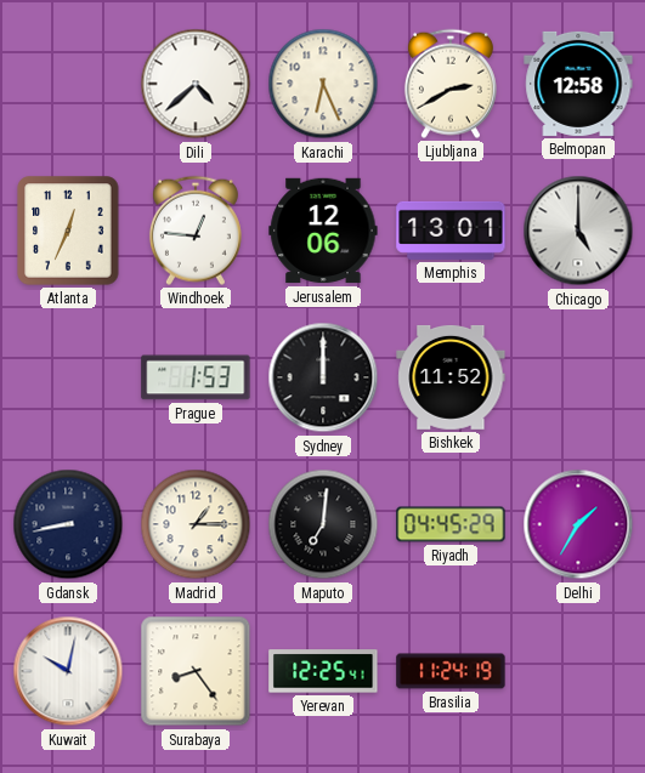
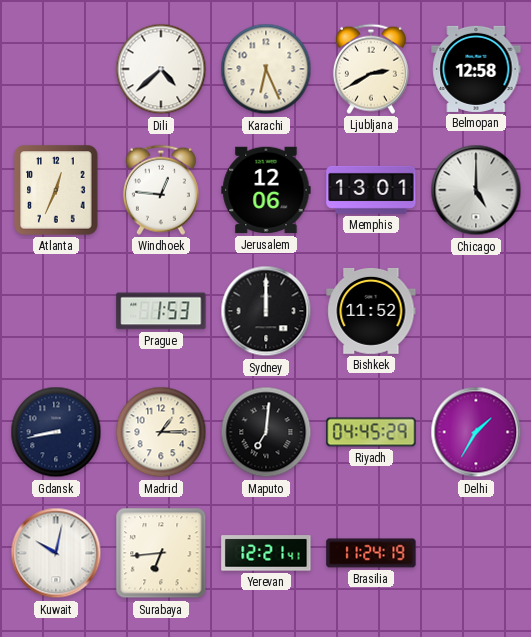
Surabaya: 8:24 -> 6:44 (161, 553)
Yerevan: 12:25 -> 12:21 (266, 553)
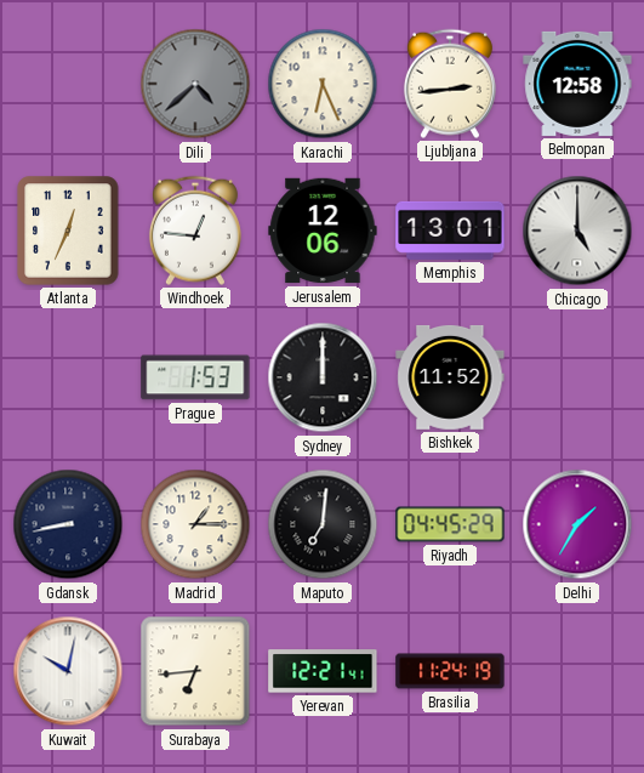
Dili dial: white -> grey (195, 84)
Ljubljana: 2:40 -> 2:44 (450, 84)
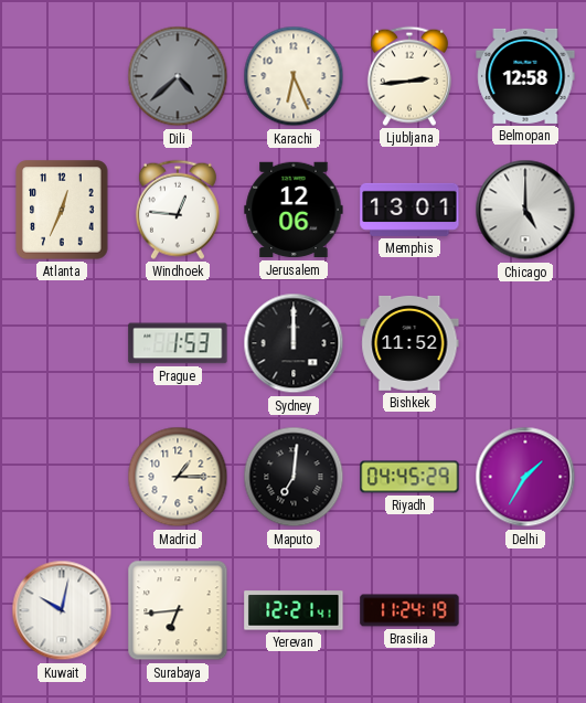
Gdansk: 8:43 -> none (68, 524)
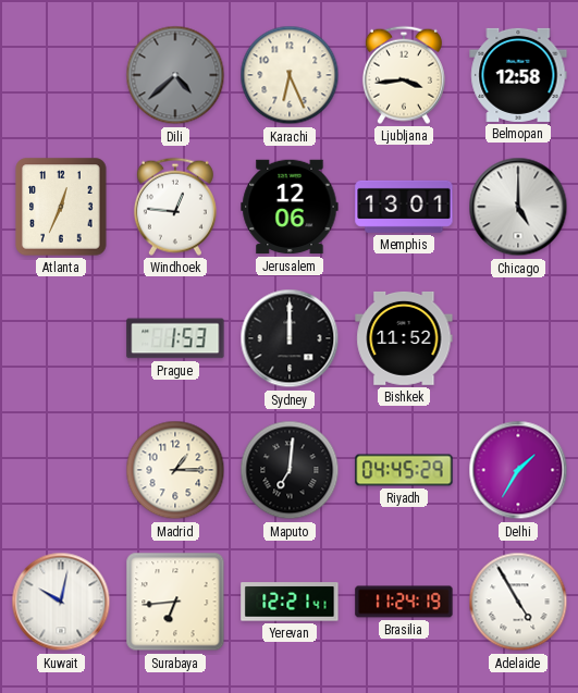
Ljubljana: 2:44 -> 3:44 (404, 75)
Adelaide: none -> 4:55 (518, 602)
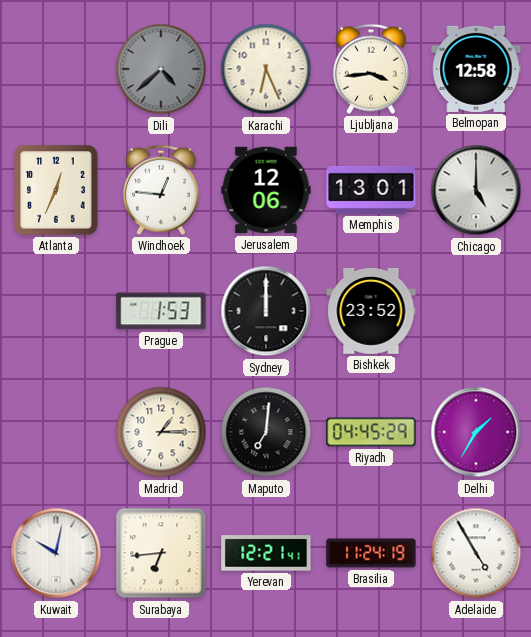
Bishkek: 11:52 -> 23:52 (371, 311)
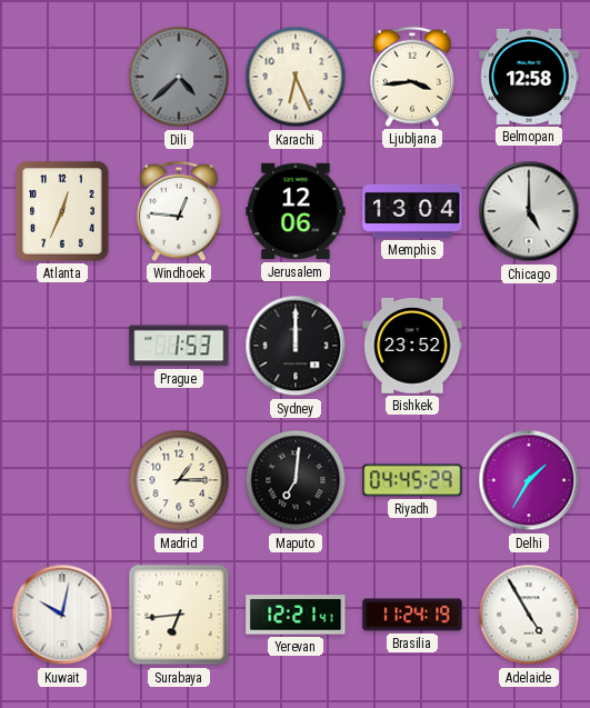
Memphis: 13:01 -> 13:04 (412, 211)
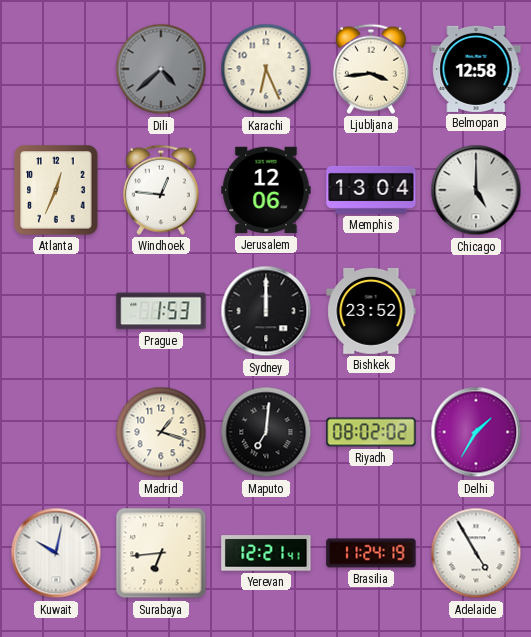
Madrid: 1:15 -> 1:18 (161, 432)
Riyadh: 04:45 -> 08:02 (371, 432)
